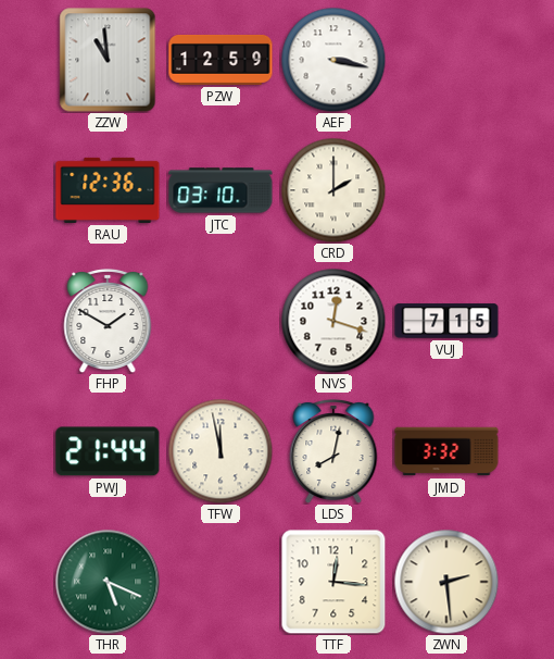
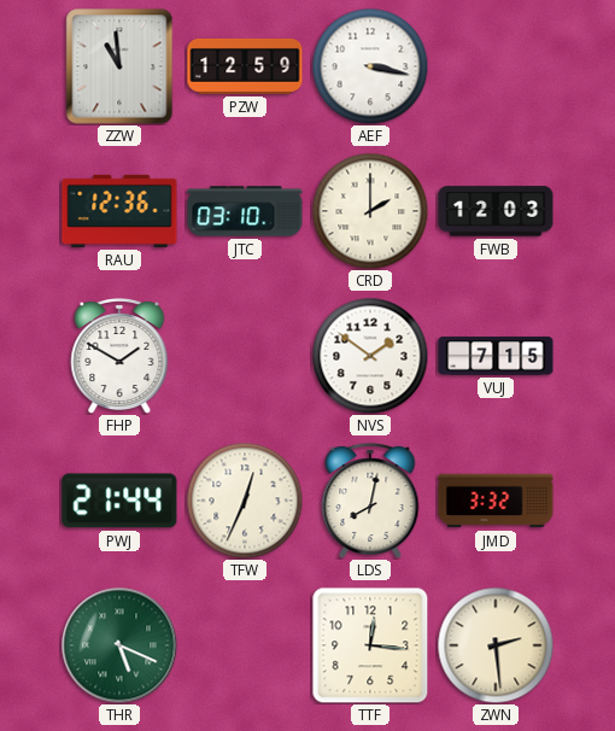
FWB: none -> 12:03 (496, 211)
NVS: 12:18 -> 1:51 (370, 356)
TFW: 11:58 -> 12:34 (245, 501)
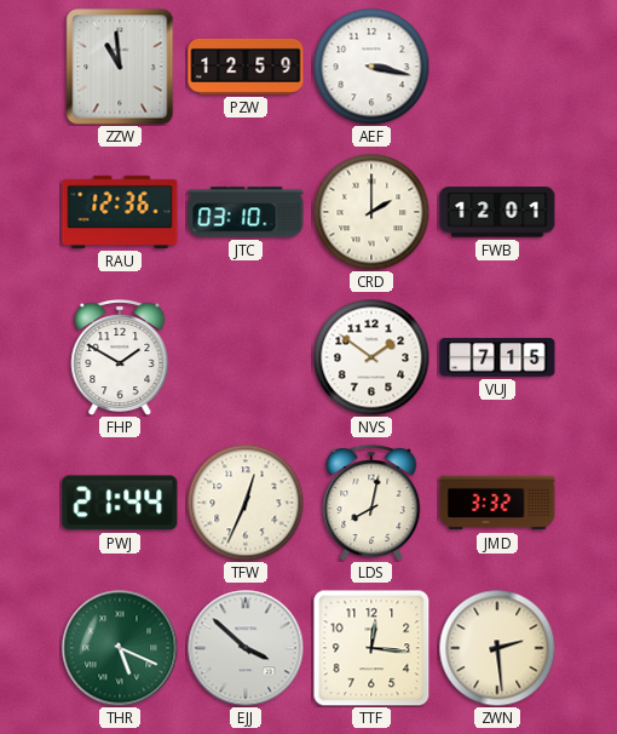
FWB: 12:03 -> 12:01 (497, 212)
EJJ: none -> 3:52 (246, 648)
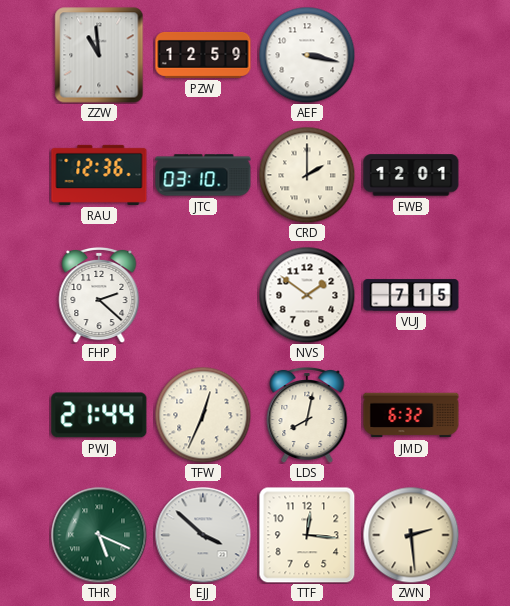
FHP: 1:50 -> 2:22 (99, 295)
JMD: 3:32 -> 6:32 (411, 415)
